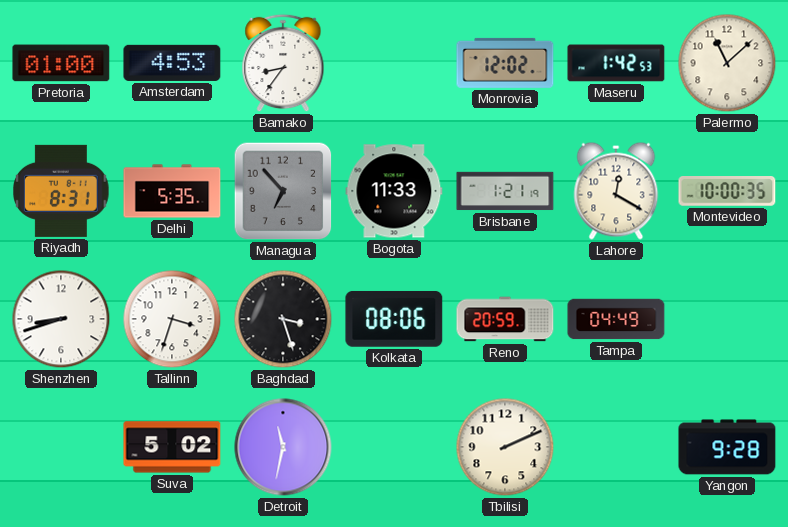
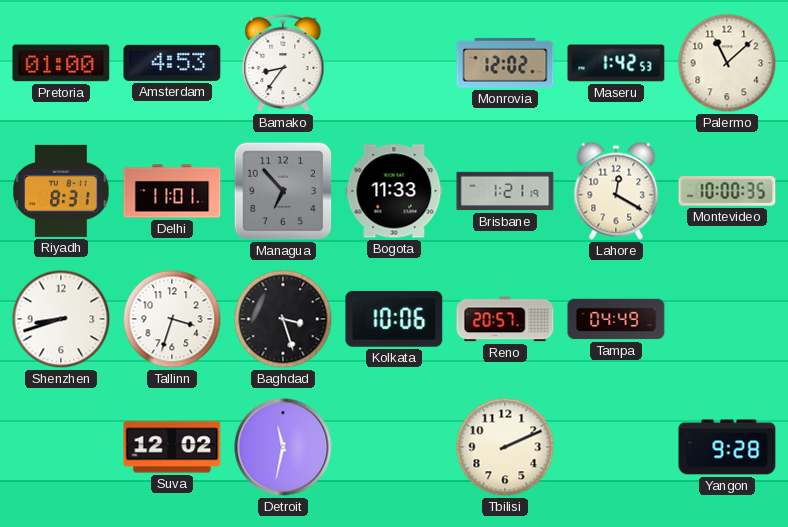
Delhi: 5:35 -> 11:01 (172, 191)
Kolkata: 08:06 -> 10:06 (394, 319)
Reno: 20:59 -> 20:57 (505, 319)
Suva: 5:02 -> 12:02 (172, 447)
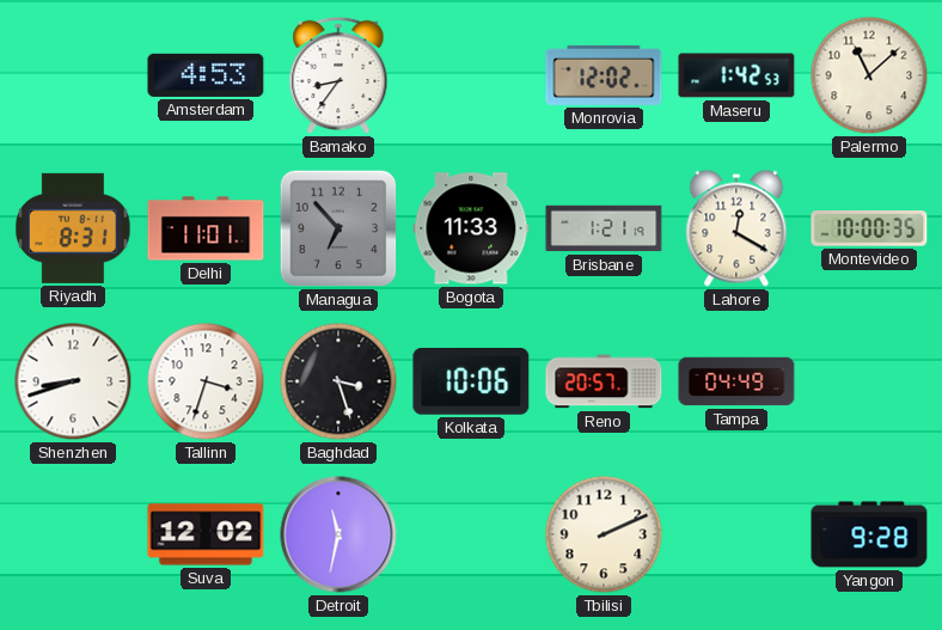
Pretoria: 01:00 -> none (61, 63)
